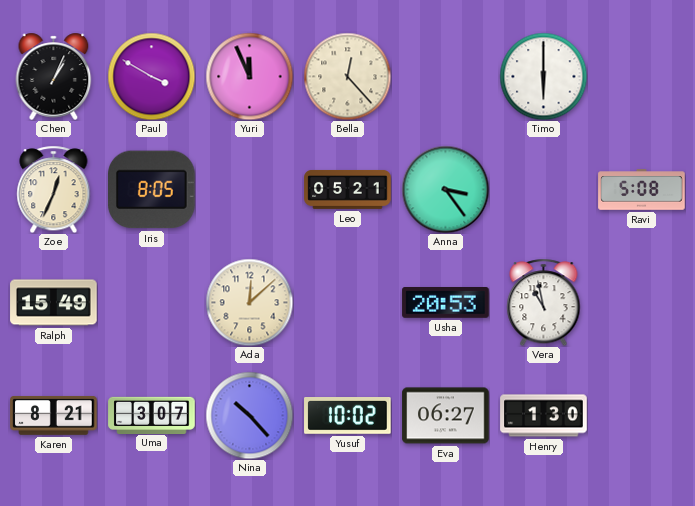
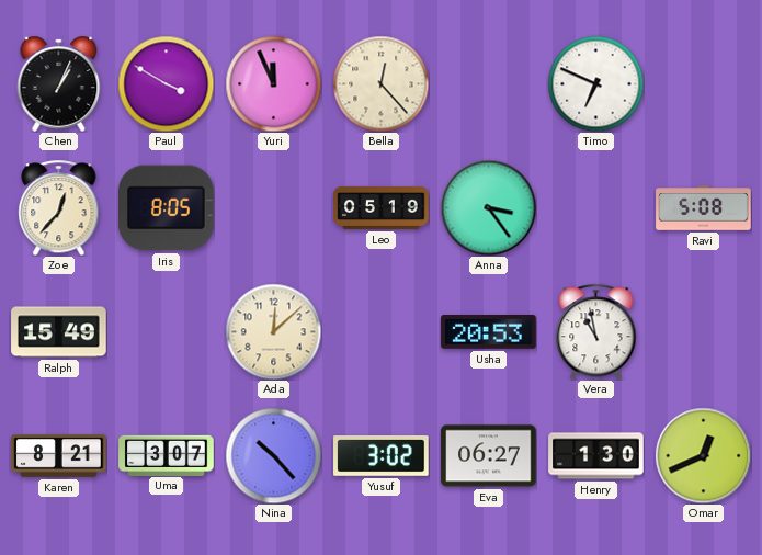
Timo: 6:00 -> 6:49 (595, 83)
Zoe: 12:34 -> 12:37 (59, 207)
Leo: 05:21 -> 05:19 (382, 207)
Yusuf: 10:02 -> 3:02 (382, 456)
Omar: none -> 12:41 (703, 455)
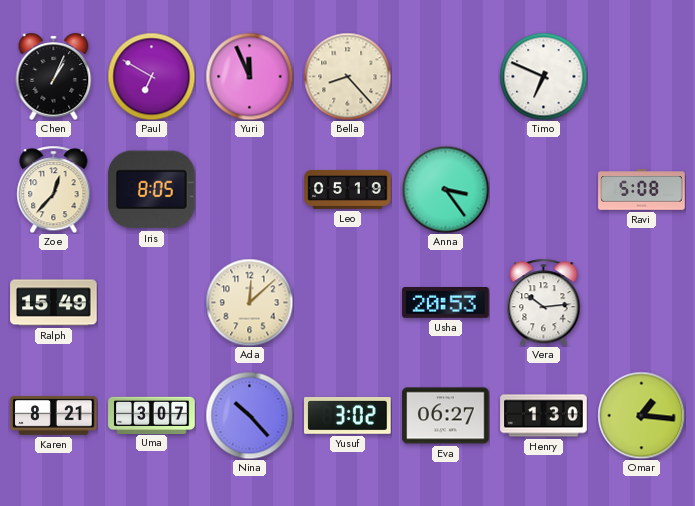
Paul: 3:50 -> 6:50 (151, 76)
Bella: 12:23 -> 8:23 (347, 76)
Vera: 10:58 -> 10:14 (544, 302)
Omar: 12:41 -> 1:16 (641, 415)
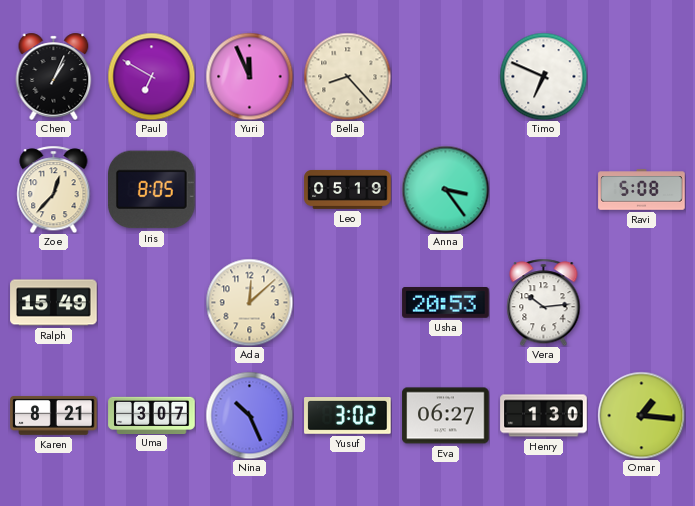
Nina: 10:23 -> 10:26 (249, 415)
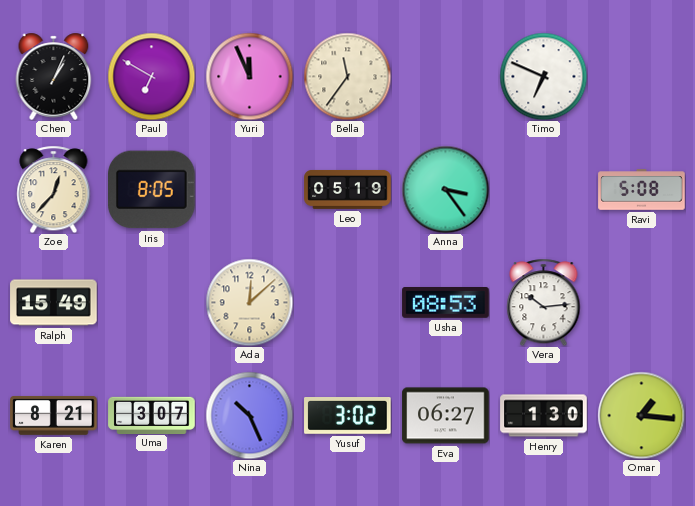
Bella: 8:23 -> 11:36 (347, 76)
Usha: 20:53 -> 08:53 (446, 303)
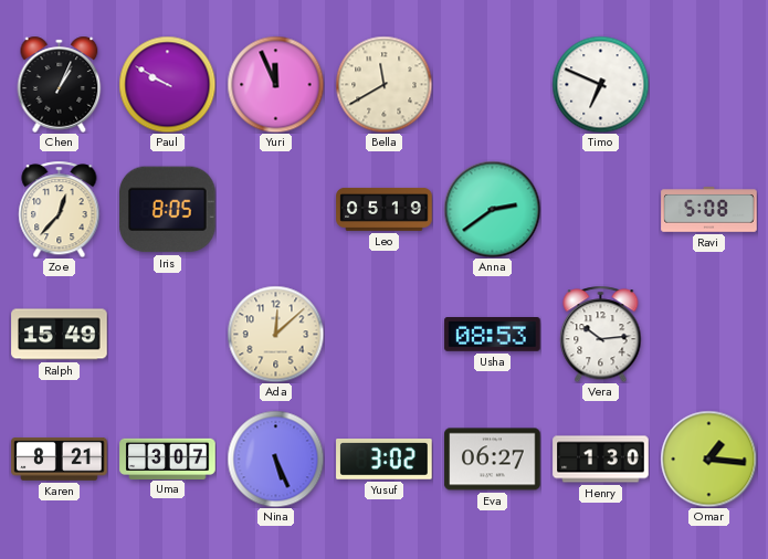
Paul: 6:50 -> 9:50 (167, 84)
Bella: 11:36 -> 11:40 (383, 84)
Anna: 3:24 -> 2:39 (492, 209)
Nina: 10:26 -> 5:26 (275, 458)
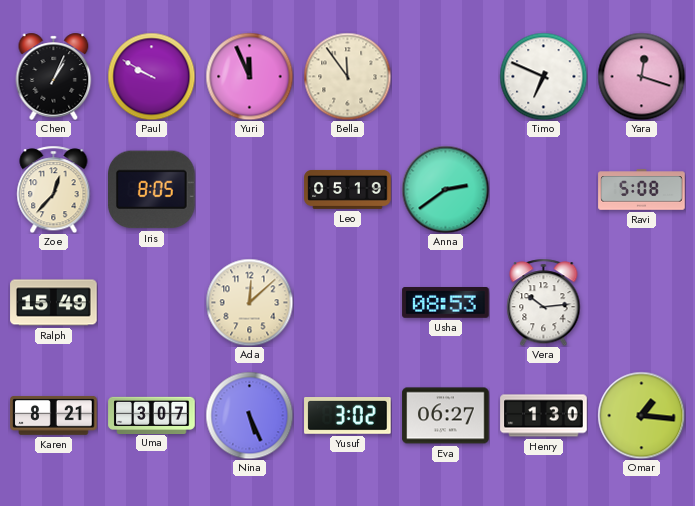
Bella: 11:40 -> 11:54 (347, 76)
Yara: none -> 12:18 (641, 76)
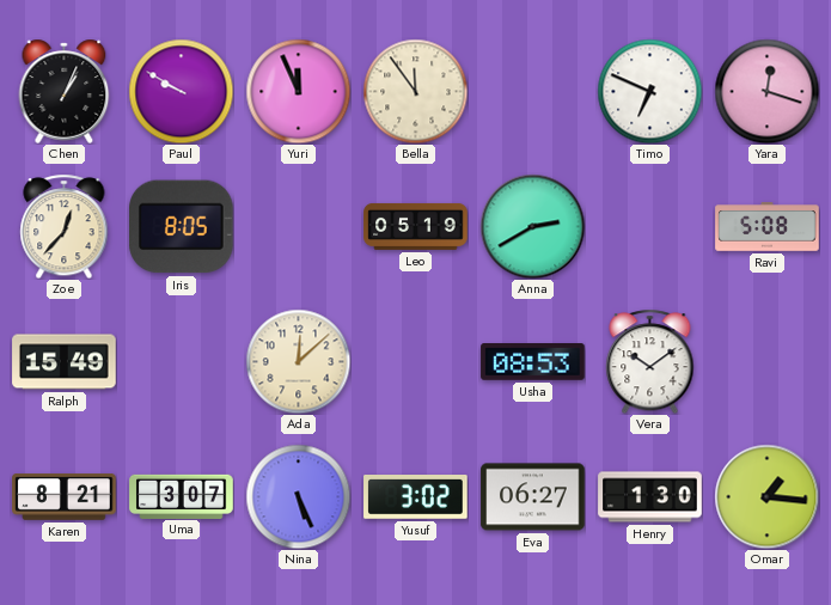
Anna: 2:39 -> 2:40 (532, 226)
Vera: 10:14 -> 10:09 (650, 361)
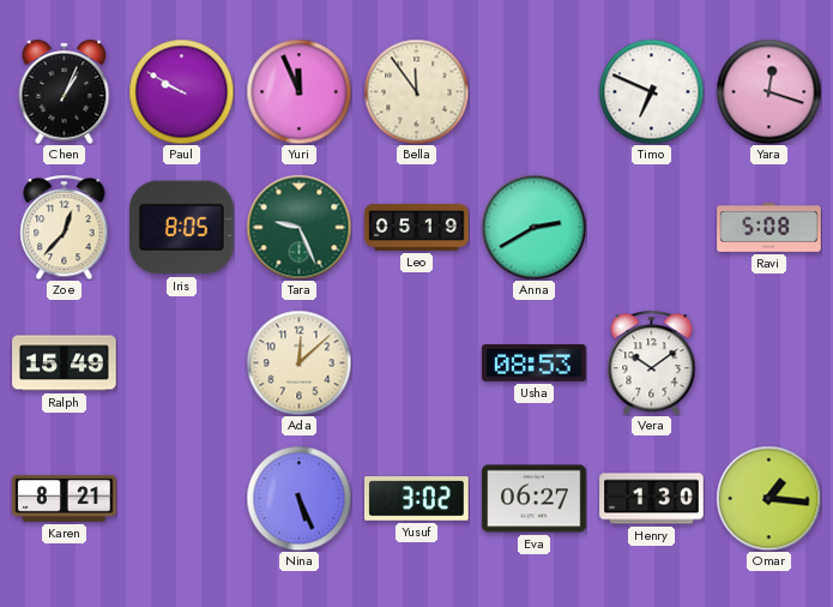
Tara: none -> 9:26 (298, 227)
Uma: 3:07 -> none (182, 496)
